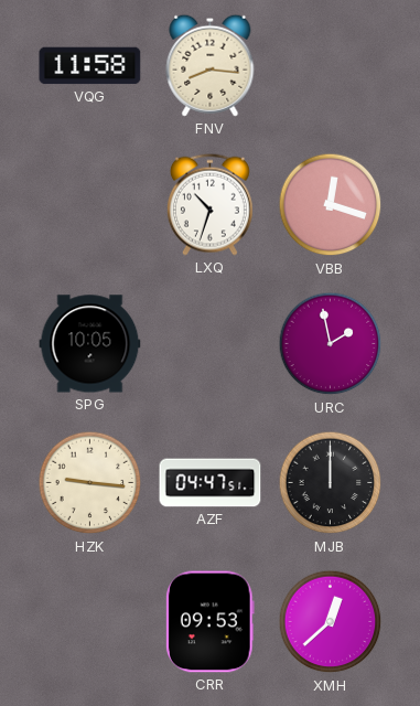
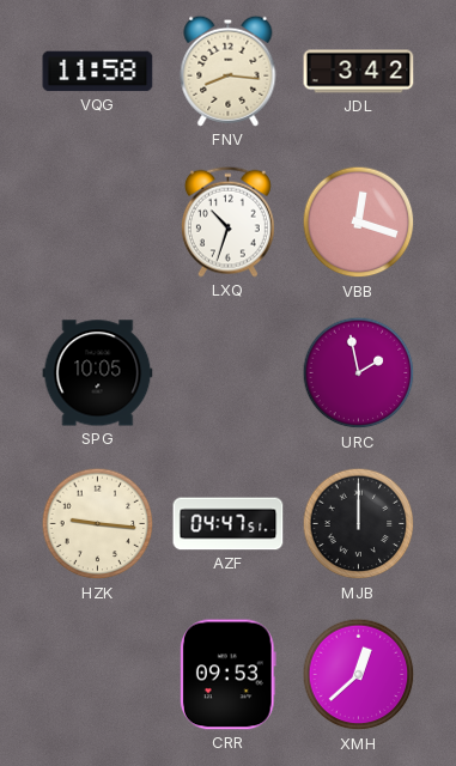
JDL: none -> 3:42 (359, 72)
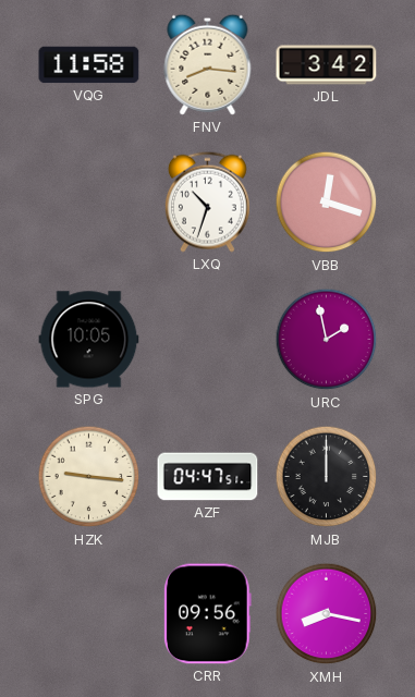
CRR: 09:53 -> 09:56 (207, 614)
XMH: 12:38 -> 8:17 (327, 614)
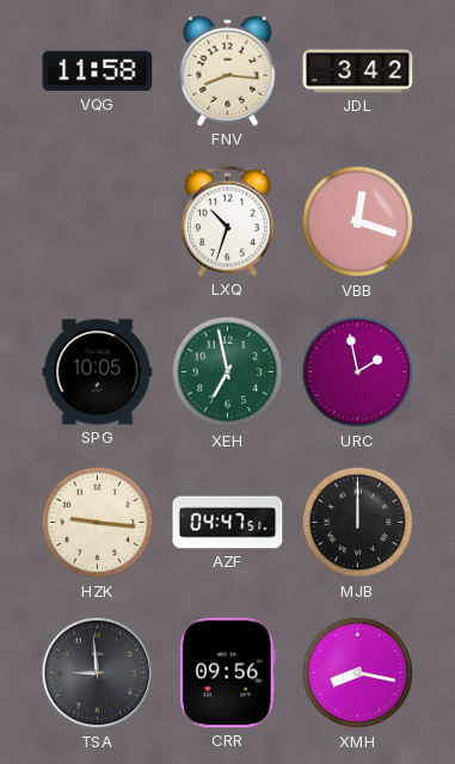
XEH: none -> 6:58 (228, 372)
TSA: none -> 8:59 (98, 673)
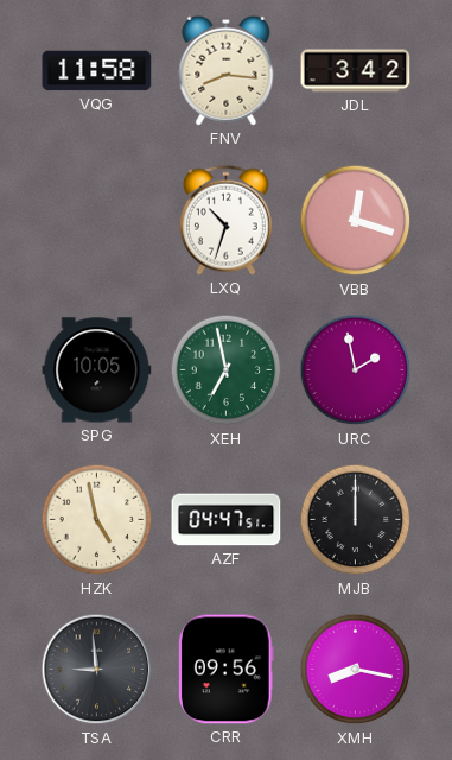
HZK: 9:16 -> 4:58 (97, 520)
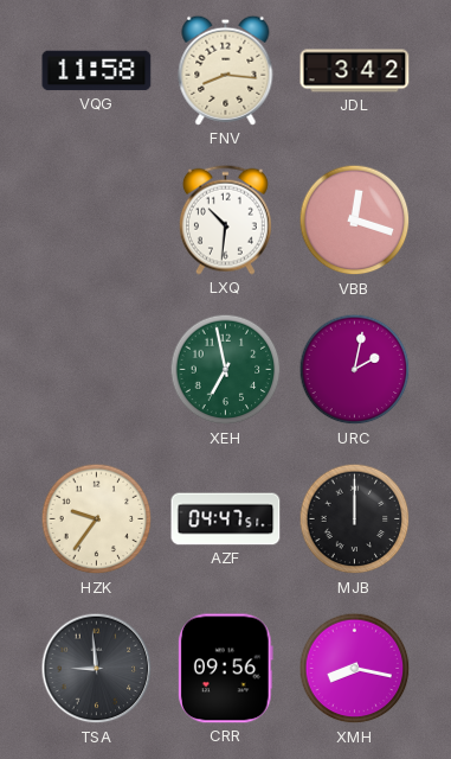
LXQ: 10:33 -> 10:31 (225, 219)
SPG: 10:05 -> none (97, 370)
URC: 1:58 -> 2:02 (355, 370)
HZK: 4:58 -> 9:36 (97, 519)
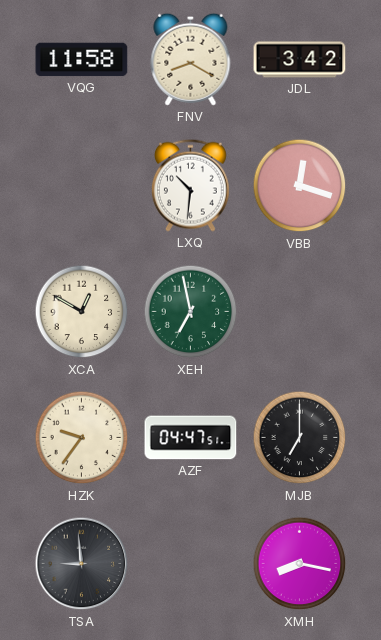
FNV: 8:16 -> 8:20 (191, 59)
XCA: none -> 12:50 (82, 312)
URC: 2:02 -> none (355, 370)
MJB: 12:00 -> 7:00 (300, 438)
CRR: 09:56 -> none (225, 669)
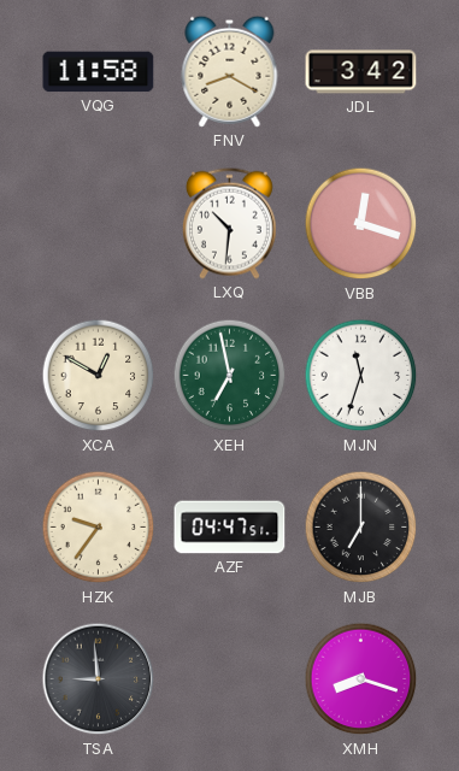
MJN: none -> 11:33 (361, 376)
XMH: 8:17 -> 8:18 (361, 679)
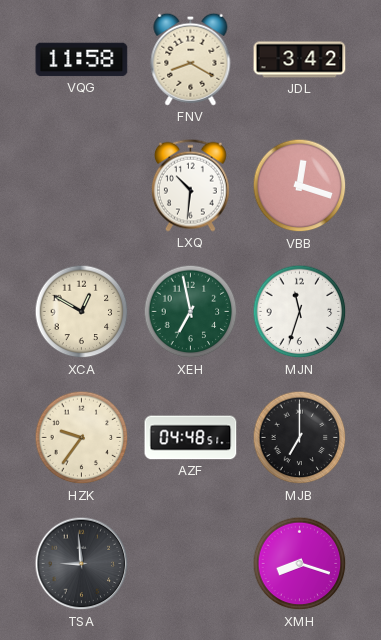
AZF: 04:47 -> 04:48 (191, 438)
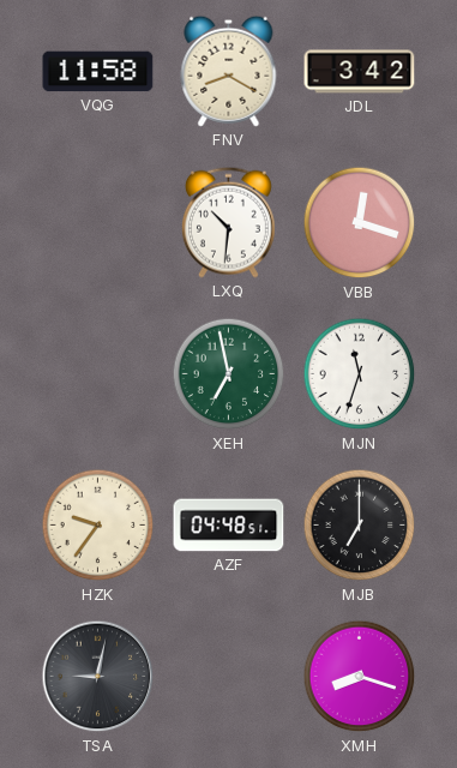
XCA: 12:50 -> none (82, 312)
TSA: 8:59 -> 9:02 (98, 677)
